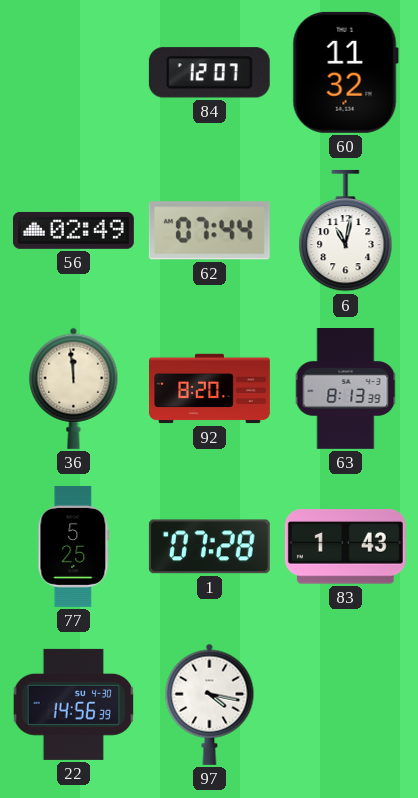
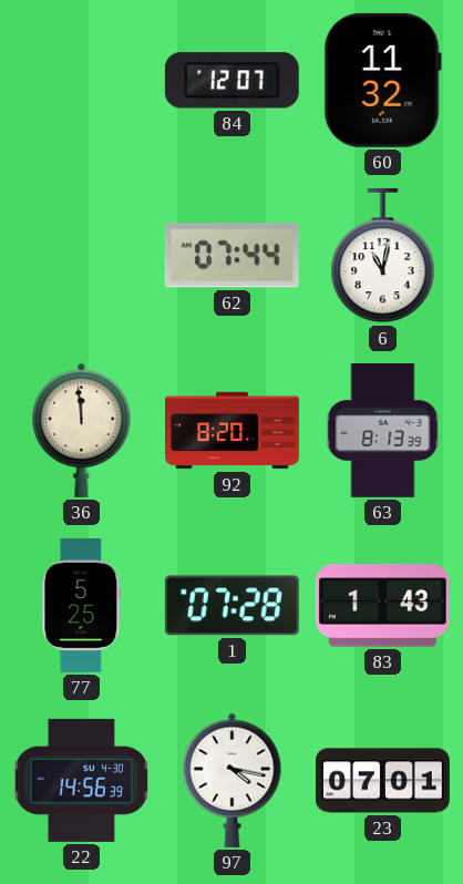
56: 02:49 -> none (73, 230)
23: none -> 07:01 (382, 781)
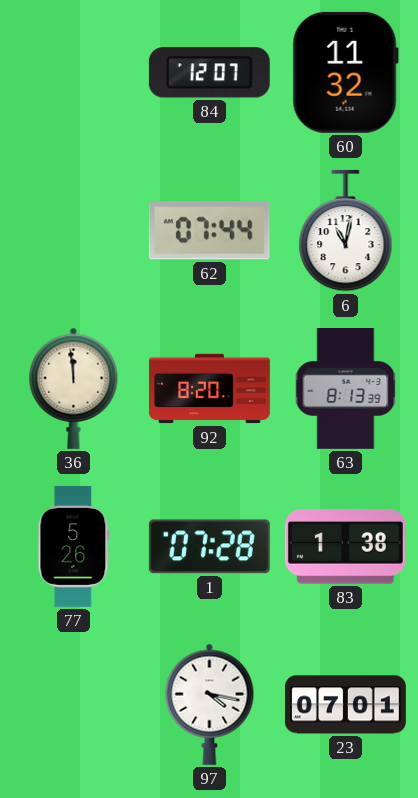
77: 5:25 -> 5:26 (74, 546)
83: 1:43 -> 1:38 (345, 547)
22: 14:56 -> none (82, 780)
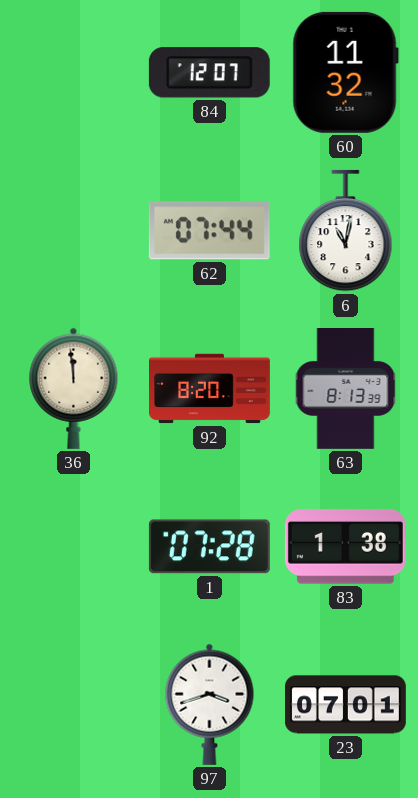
77: 5:26 -> none (74, 546)
97: 4:17 -> 3:42 (210, 704)
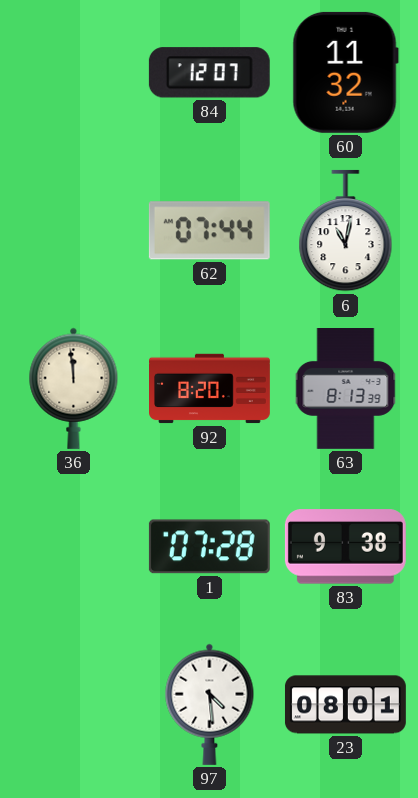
83: 1:38 -> 9:38 (345, 547)
97: 3:42 -> 4:29 (210, 704)
23: 07:01 -> 08:01 (345, 705)
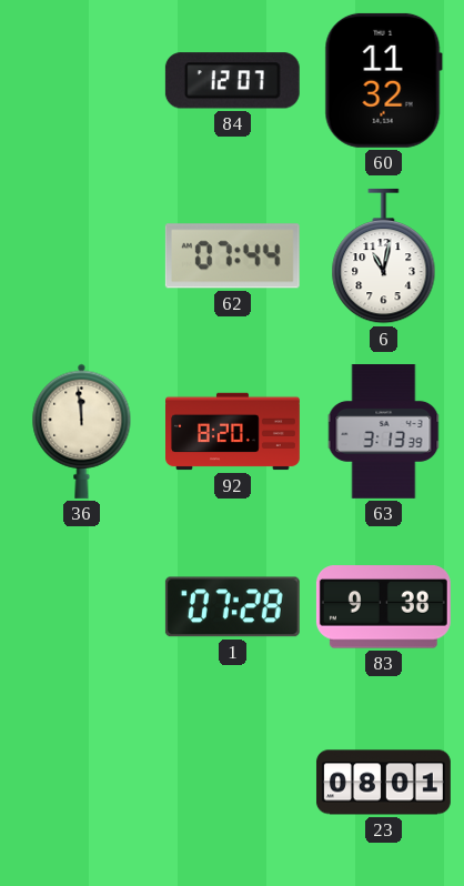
63: 8:13 -> 3:13 (384, 432)
97: 4:29 -> none (210, 704)
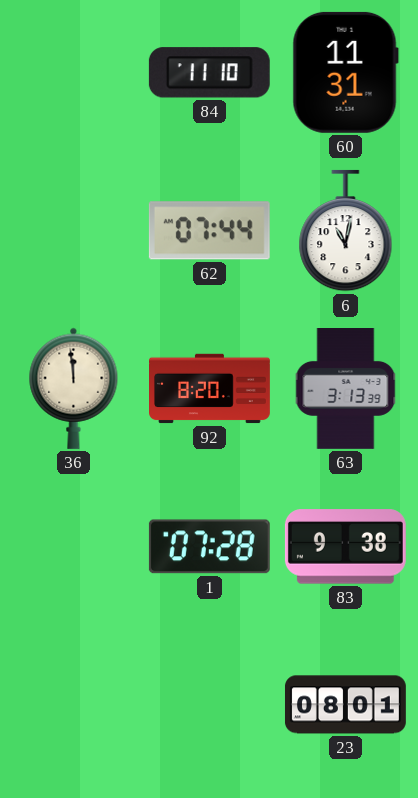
84: 12:07 -> 11:10 (209, 73)
60: 11:32 -> 11:31 (345, 72)
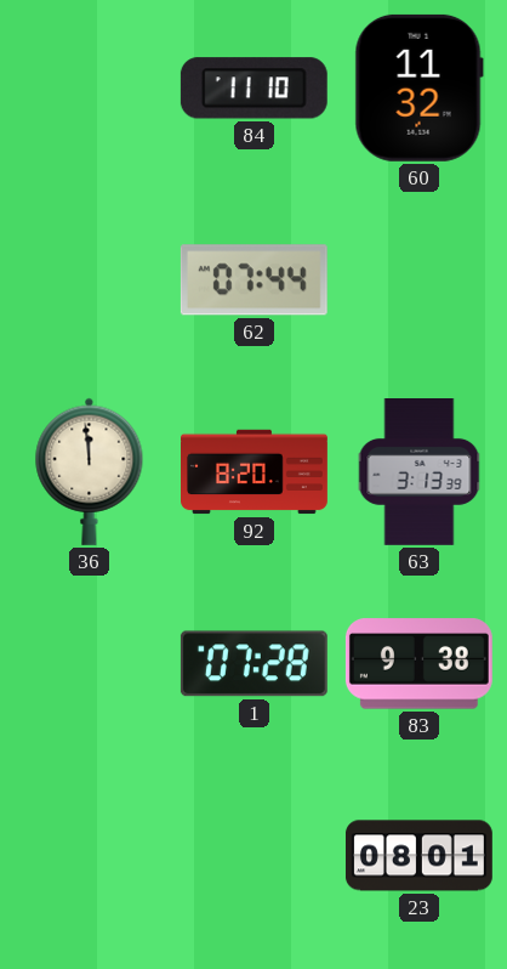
60: 11:31 -> 11:32 (418, 87)
6: 11:02 -> none (346, 231)
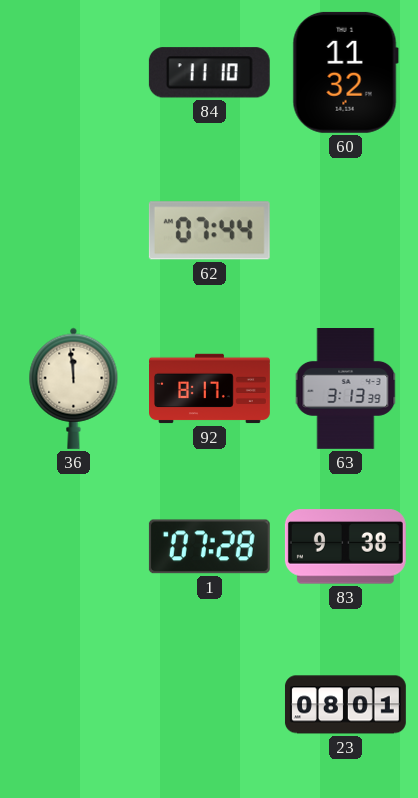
92: 8:20 -> 8:17 (210, 389)
